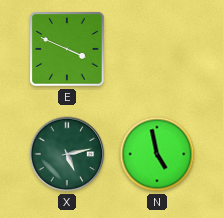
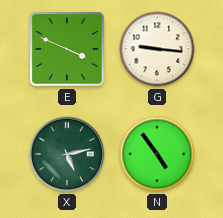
G: none -> 9:16 (157, 49)
N: 4:58 -> 4:54 (157, 154)
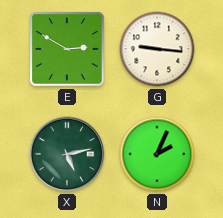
E: 3:49 -> 2:50 (67, 49)
N: 4:54 -> 2:04 (157, 154)
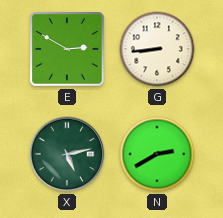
G: 9:16 -> 8:44 (157, 49)
N: 2:04 -> 2:40 (157, 154)
